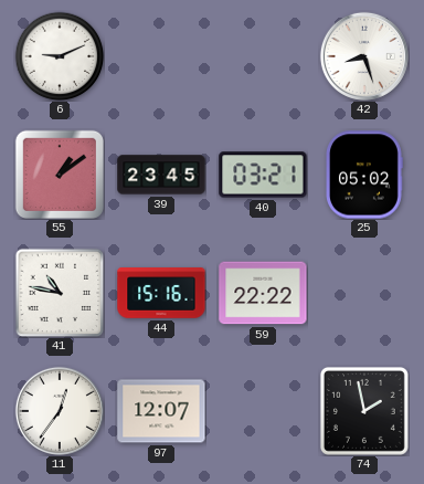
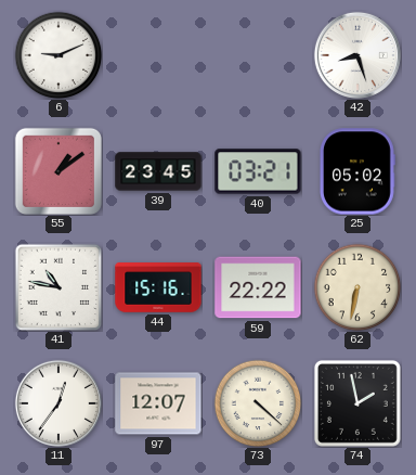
62: none -> 6:32 (357, 287)
73: none -> 4:22 (258, 403)
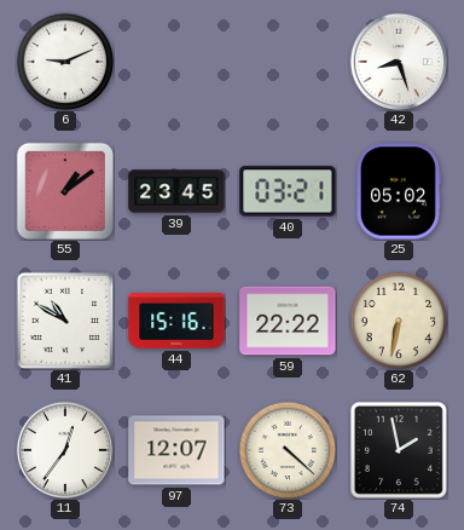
41: 10:47 -> 10:50 (65, 321)
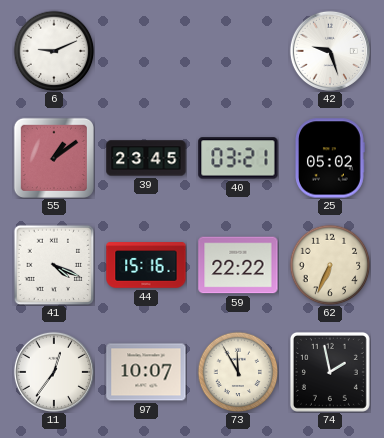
42: 8:27 -> 9:27 (330, 51)
41: 10:50 -> 4:19 (54, 265)
62: 6:32 -> 6:34 (330, 265)
97: 12:07 -> 10:07 (146, 372)
73: 4:22 -> 11:55 (238, 372)
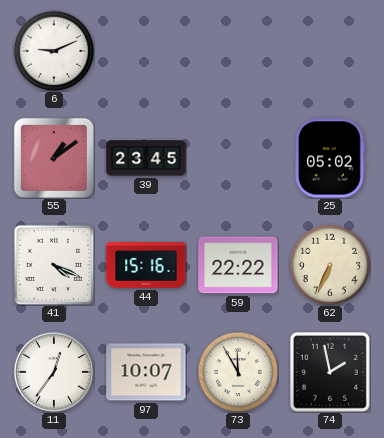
42: 9:27 -> none (330, 51)
40: 03:21 -> none (238, 158)
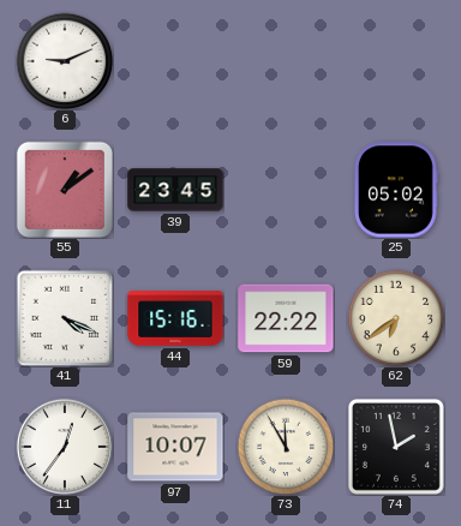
62: 6:34 -> 6:39 (396, 318)
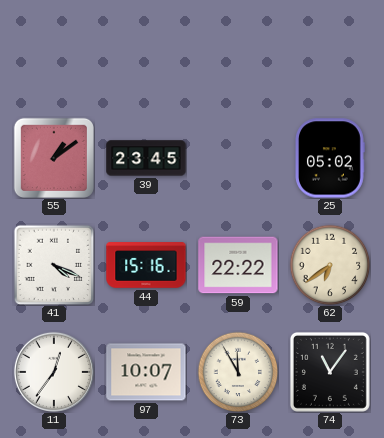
6: 9:11 -> none (65, 61)
74: 1:58 -> 11:06 (330, 372)
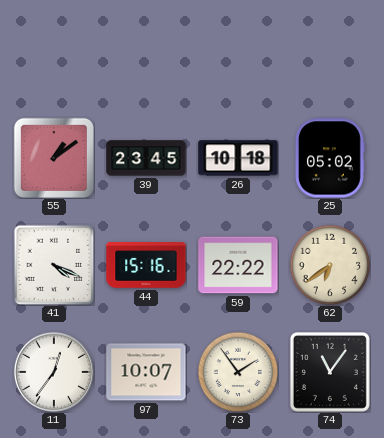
26: none -> 10:18 (238, 158)
73: 11:55 -> 1:54 (238, 372)
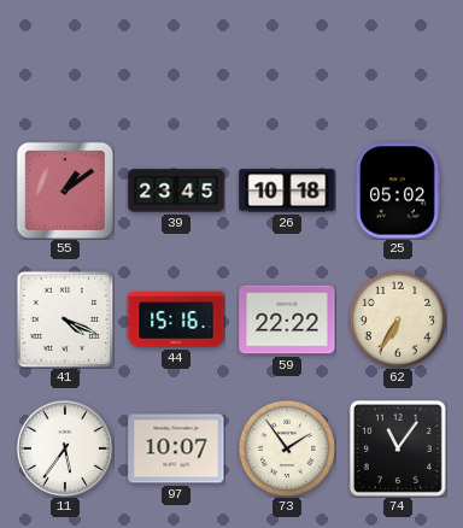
62: 6:39 -> 6:35 (398, 319)
11: 12:36 -> 5:36 (65, 448)
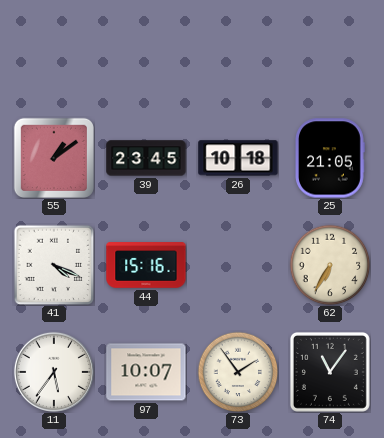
25: 05:02 -> 21:05 (330, 158)
59: 22:22 -> none (287, 319)
